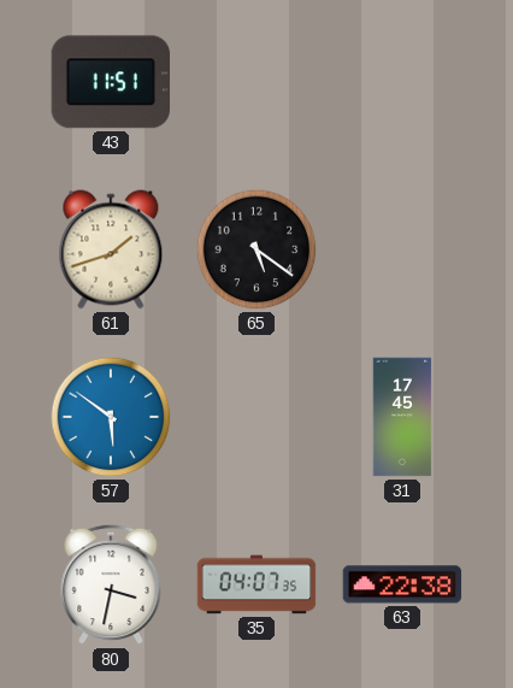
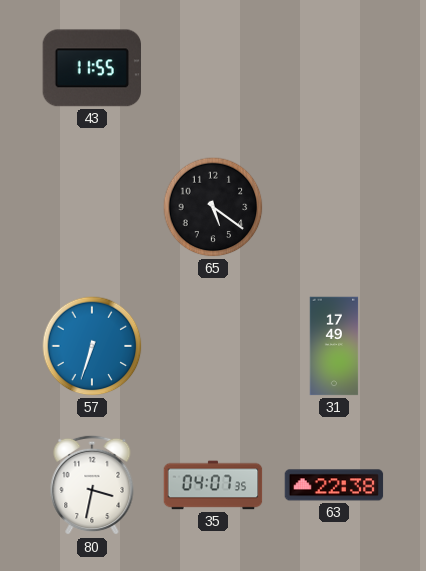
43: 11:51 -> 11:55 (91, 68)
61: 1:42 -> none (111, 249)
57: 5:51 -> 6:33 (92, 346)
31: 17:45 -> 17:49 (334, 346)
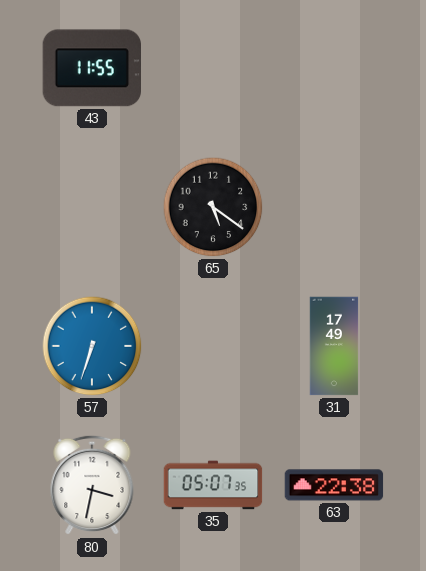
35: 04:07 -> 05:07 (213, 485)
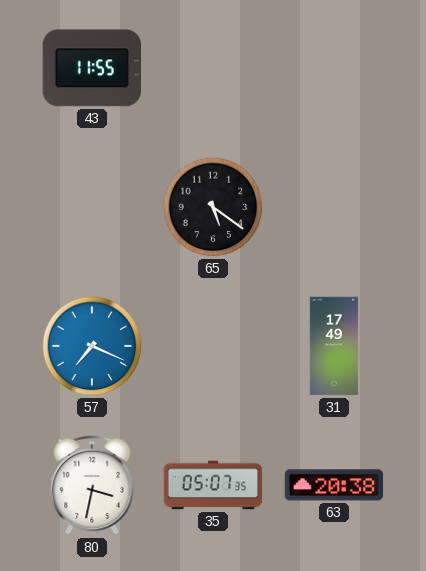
57: 6:33 -> 7:19 (92, 346)
63: 22:38 -> 20:38 (334, 485)
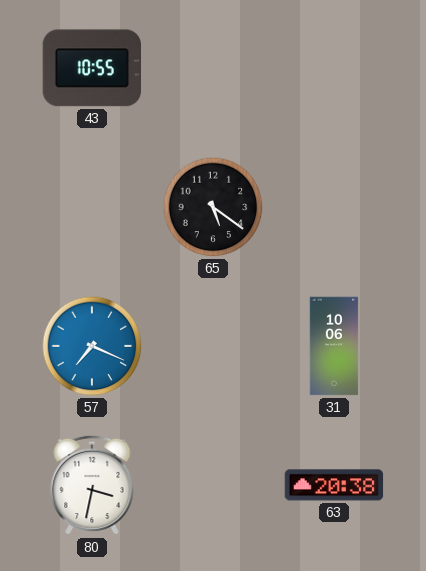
43: 11:55 -> 10:55 (91, 68)
31: 17:49 -> 10:06 (334, 346)
35: 05:07 -> none (213, 485)
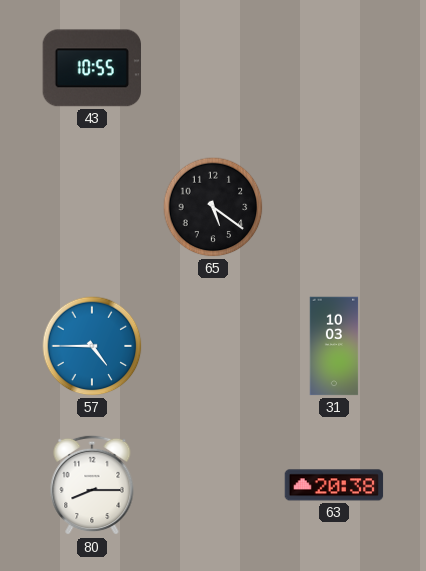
57: 7:19 -> 4:45 (92, 346)
31: 10:06 -> 10:03 (334, 346)
80: 3:32 -> 8:15 (92, 485)
